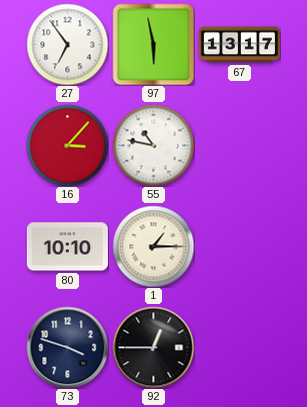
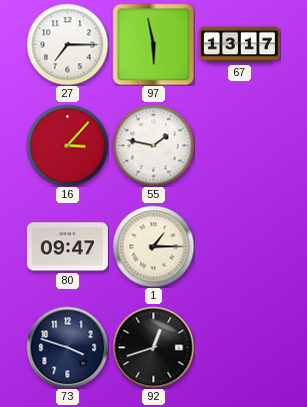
27: 6:54 -> 7:15 (67, 44)
55: 10:47 -> 1:47 (153, 145)
80: 10:10 -> 09:47 (67, 247)
92: 12:45 -> 12:42 (153, 347)
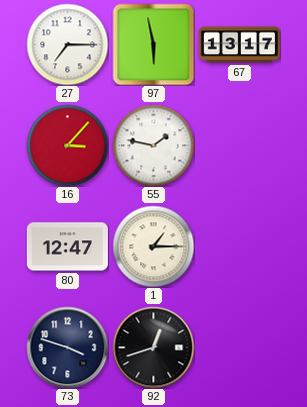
80: 09:47 -> 12:47 (67, 247)
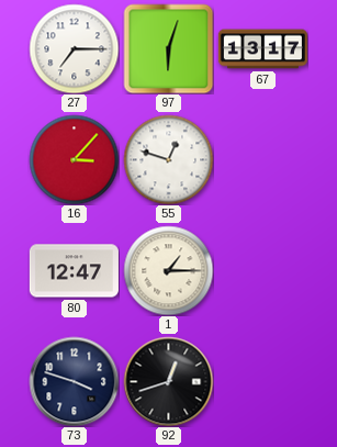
97: 5:58 -> 6:03 (168, 48)
55: 1:47 -> 12:48 (168, 159)
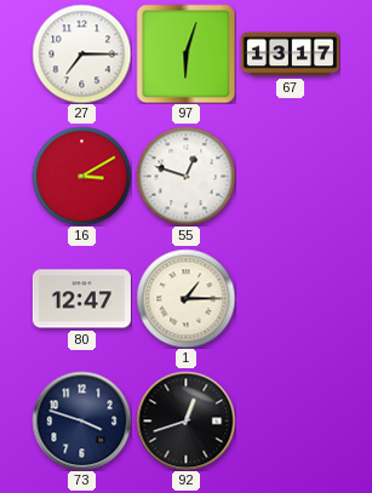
16: 3:07 -> 3:10 (81, 176)
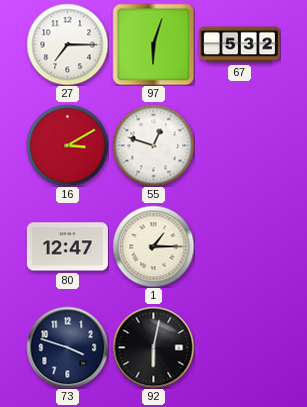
67: 13:17 -> 5:32 (239, 45)
92: 12:42 -> 6:02 (153, 347)
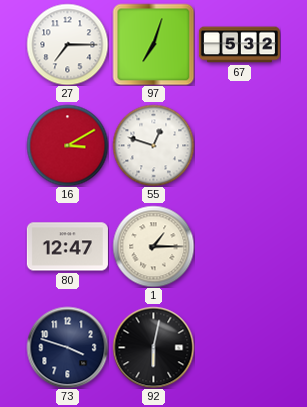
97: 6:03 -> 7:03 (153, 44)
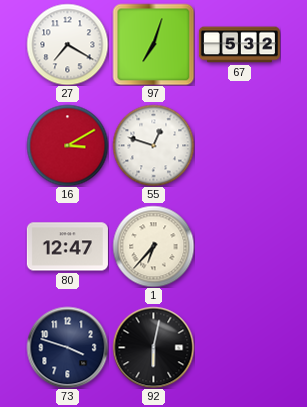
27: 7:15 -> 7:20 (67, 44)
1: 1:15 -> 6:37 (153, 246)
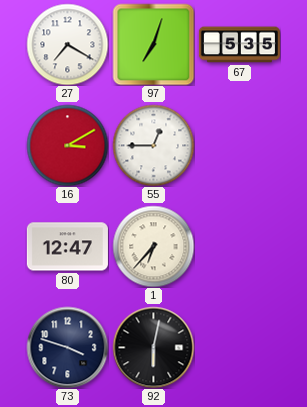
67: 5:32 -> 5:35 (239, 45)
55: 12:48 -> 12:45 (153, 145)
